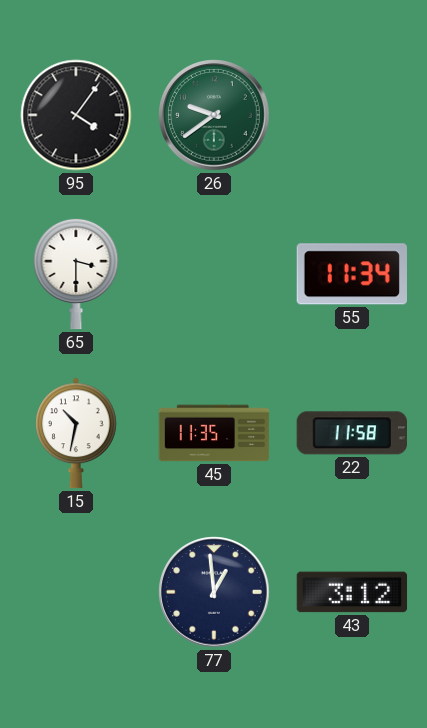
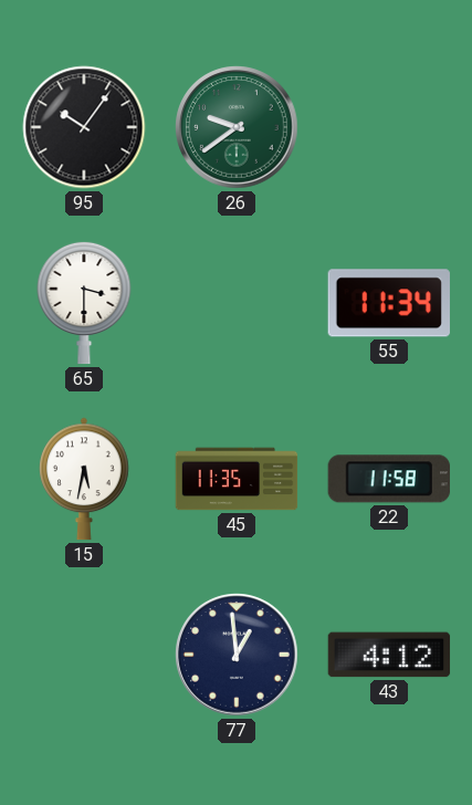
95: 4:06 -> 10:06 (84, 127)
15: 10:32 -> 5:32 (84, 479)
43: 3:12 -> 4:12 (389, 655)
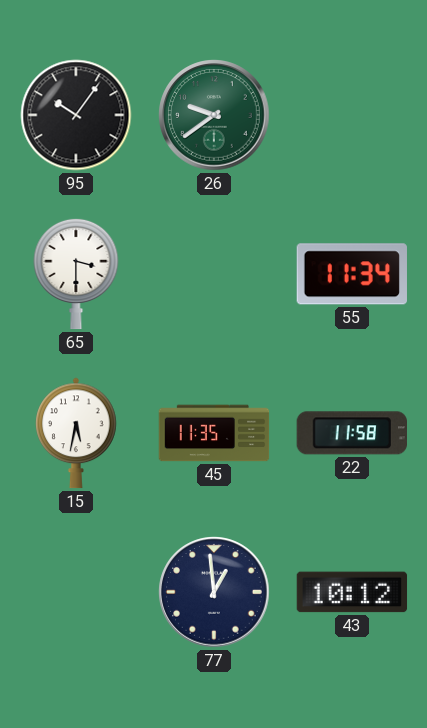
43: 4:12 -> 10:12 (352, 592)
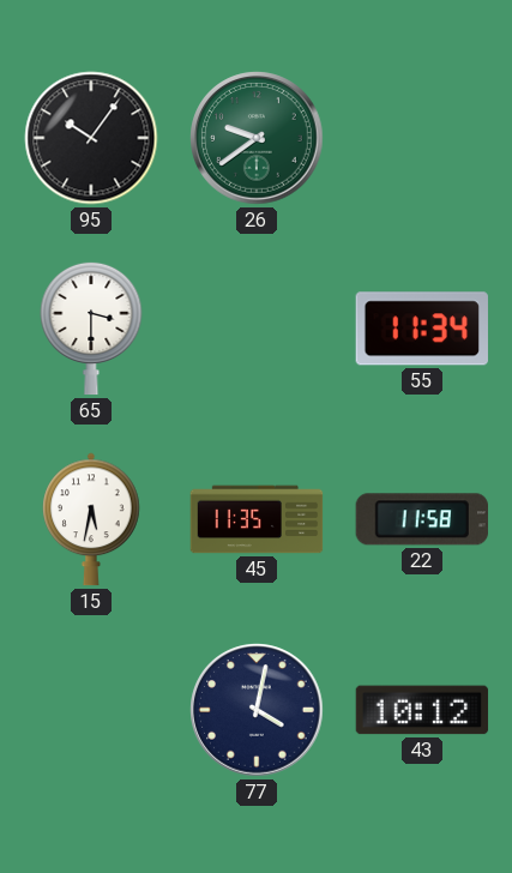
77: 12:59 -> 4:02 (257, 710)
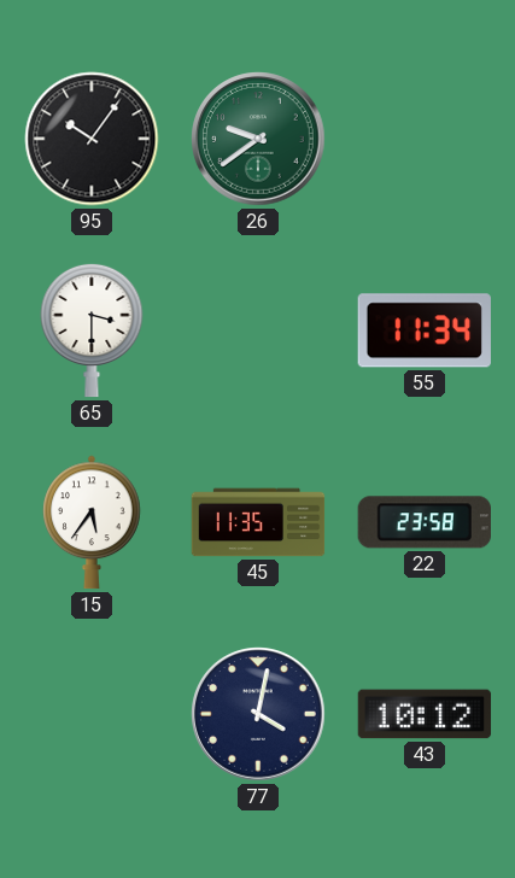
15: 5:32 -> 5:36 (92, 522)
22: 11:58 -> 23:58 (423, 522)
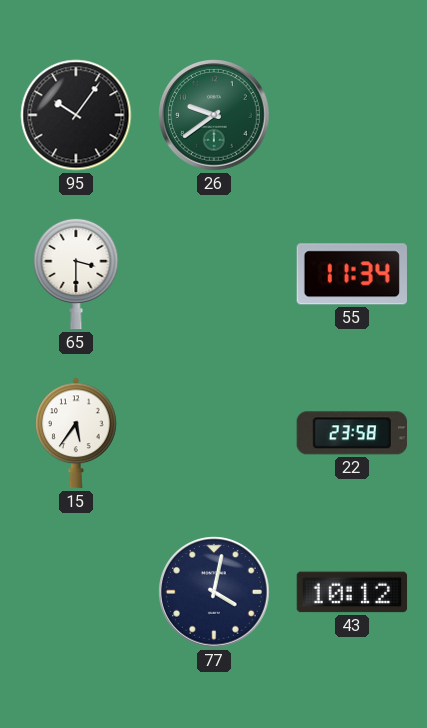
45: 11:35 -> none (258, 522)
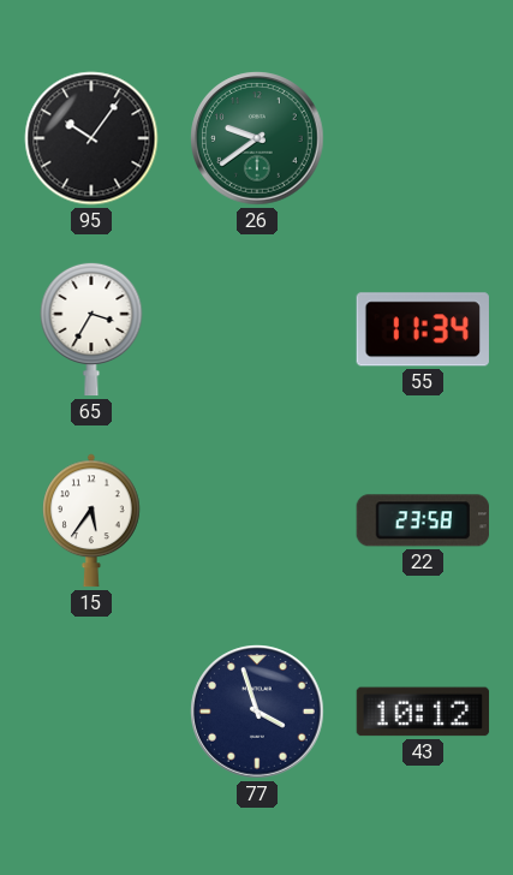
65: 3:30 -> 3:35 (91, 329)
77: 4:02 -> 3:57 (257, 712)
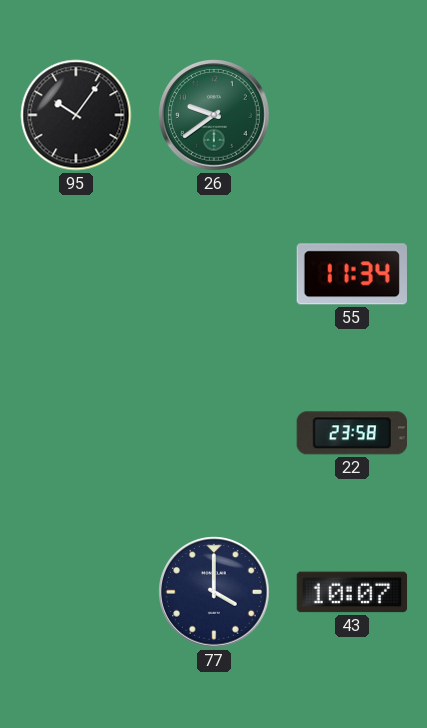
65: 3:35 -> none (91, 329)
15: 5:36 -> none (91, 520)
77: 3:57 -> 4:00 (214, 592)
43: 10:12 -> 10:07 (352, 592)
